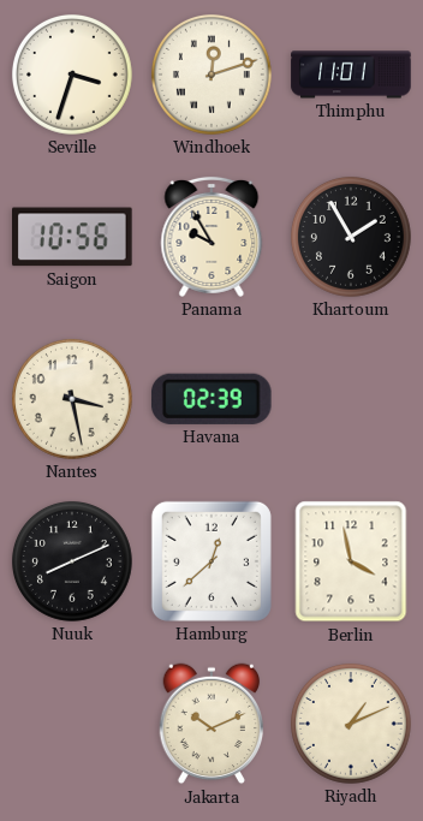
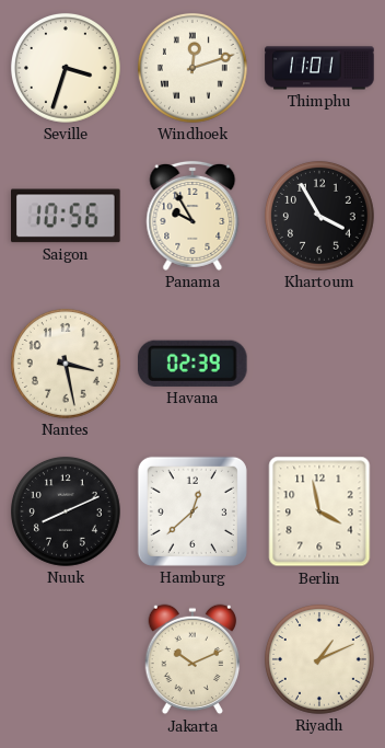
Khartoum: 1:55 -> 3:55 (319, 216)
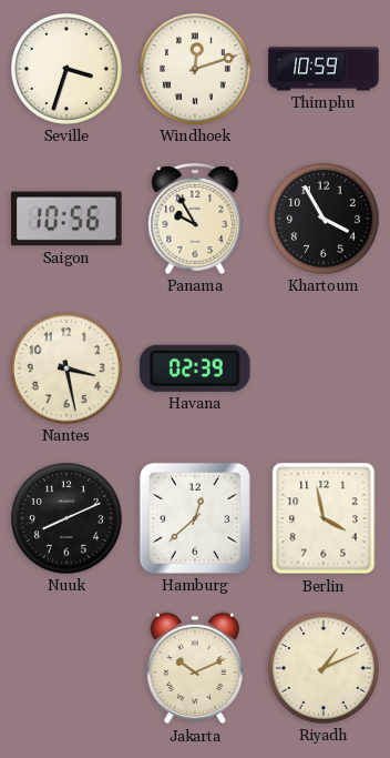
Thimphu: 11:01 -> 10:59 (324, 69)
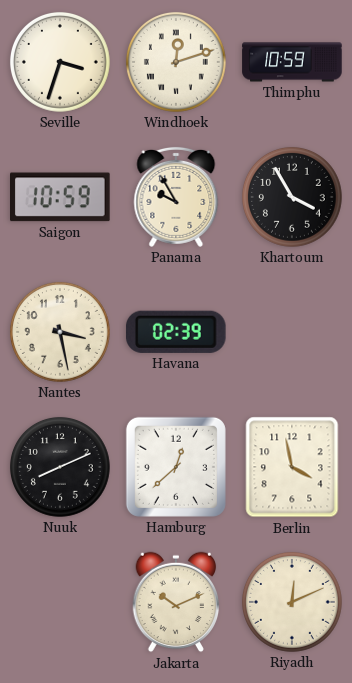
Saigon: 10:56 -> 10:59 (60, 197)
Riyadh: 1:11 -> 12:11 (292, 602)
